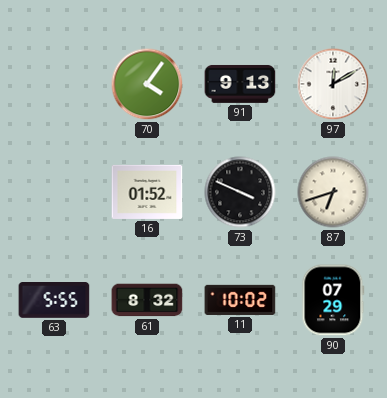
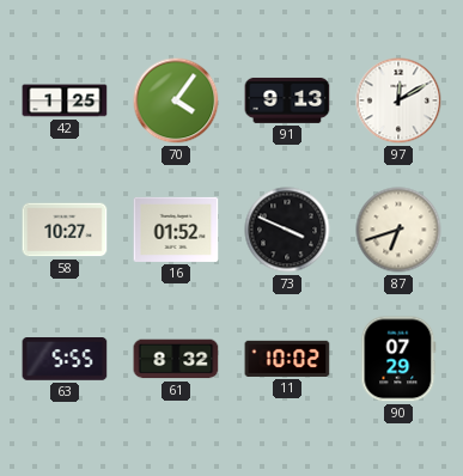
42: none -> 1:25 (65, 100)
58: none -> 10:27 (65, 230)
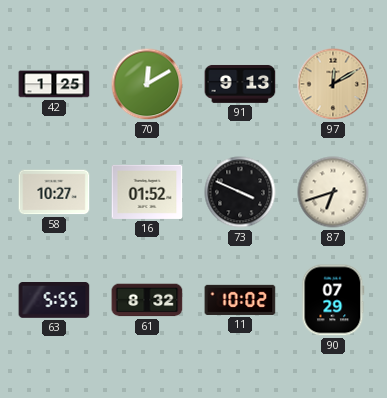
70: 4:06 -> 12:10 (147, 84)
97 dial: white -> champagne (333, 84)
